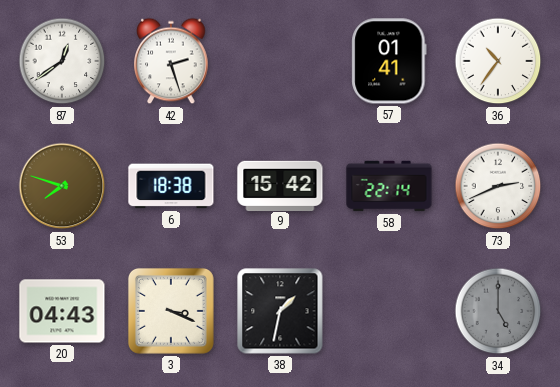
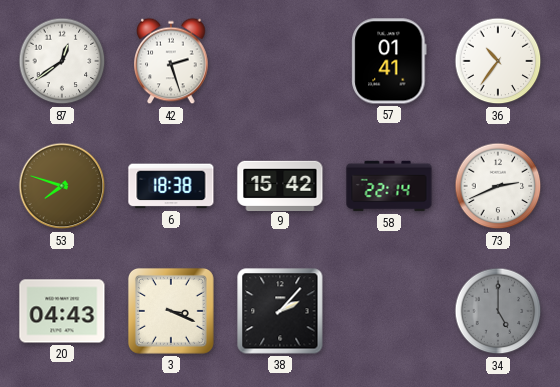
38: 1:32 -> 2:07 (280, 311)
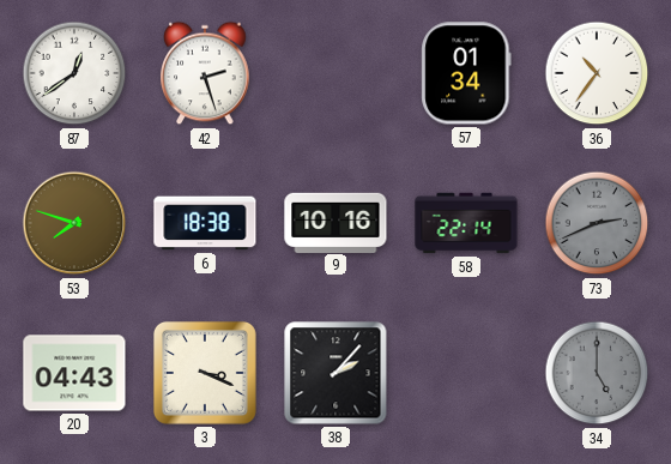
57: 01:41 -> 01:34 (466, 73)
9: 15:42 -> 10:16 (335, 222)
73 dial: white -> grey (597, 223)
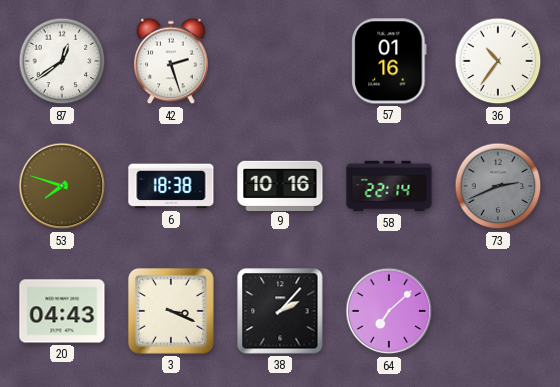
57: 01:34 -> 01:16 (389, 61)
64: none -> 7:08 (389, 311)
34: 5:00 -> none (597, 373)
